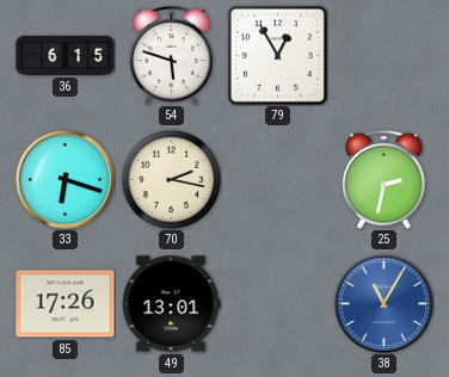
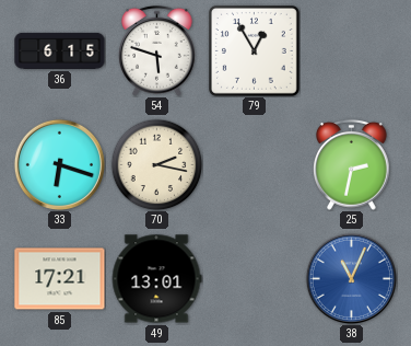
85: 17:26 -> 17:21 (60, 279)
38: 11:05 -> 11:04 (351, 278)
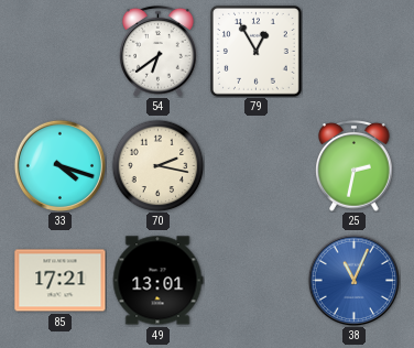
36: 6:15 -> none (60, 50)
54: 5:48 -> 6:39 (159, 51)
33: 6:18 -> 4:18 (59, 165)
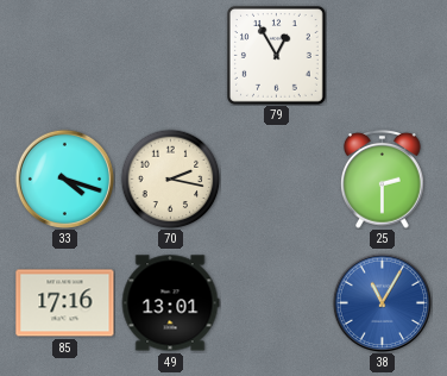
54: 6:39 -> none (159, 51)
25: 2:32 -> 2:30 (383, 178)
85: 17:21 -> 17:16 (65, 303)
38: 11:04 -> 11:05 (382, 302)
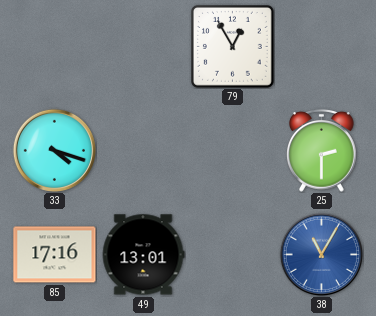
70: 2:17 -> none (170, 178)
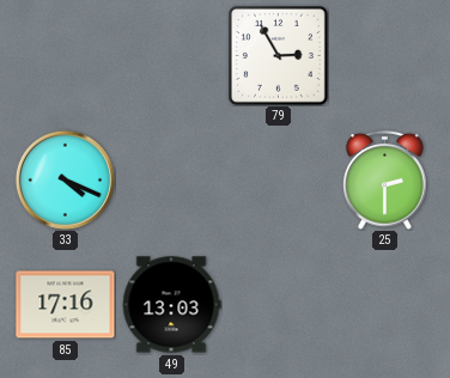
79: 12:55 -> 2:55 (278, 55)
33: 4:18 -> 4:19 (65, 179)
49: 13:01 -> 13:03 (171, 305)
38: 11:05 -> none (321, 254)
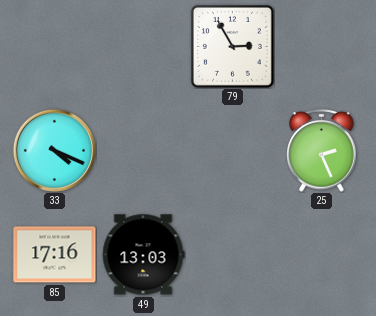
25: 2:30 -> 2:26 (322, 150)
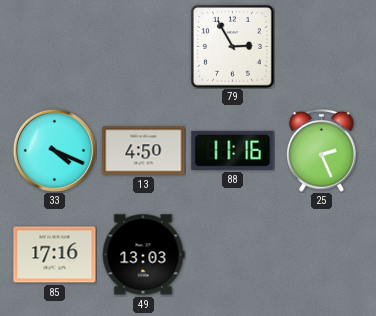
13: none -> 4:50 (144, 151)
88: none -> 11:16 (233, 150)
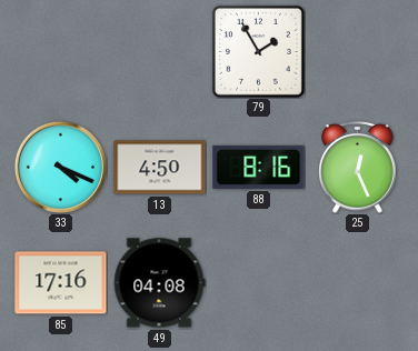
79: 2:55 -> 1:55 (258, 51)
88: 11:16 -> 8:16 (259, 167)
25: 2:26 -> 12:26 (358, 167)
49: 13:03 -> 04:08 (159, 283)
